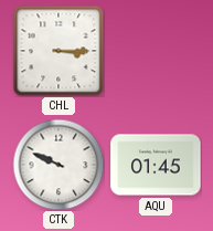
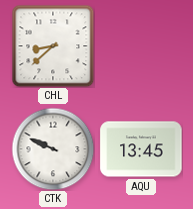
CHL: 3:15 -> 8:38 (53, 46)
AQU: 01:45 -> 13:45 (141, 149)
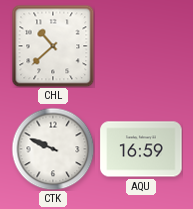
CHL: 8:38 -> 10:38 (53, 46)
AQU: 13:45 -> 16:59 (141, 149)
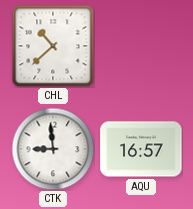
CTK: 9:49 -> 8:59 (53, 149)
AQU: 16:59 -> 16:57 (141, 149)
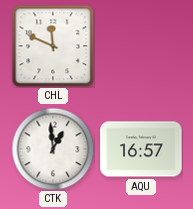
CHL: 10:38 -> 11:49 (53, 46)
CTK: 8:59 -> 12:59 (53, 149)
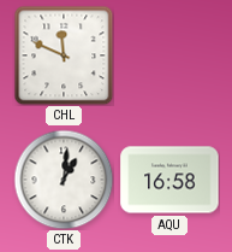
CTK: 12:59 -> 1:01 (64, 180)
AQU: 16:57 -> 16:58 (169, 180)
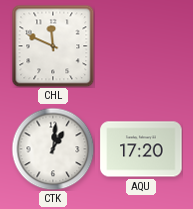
AQU: 16:58 -> 17:20 (141, 149)
